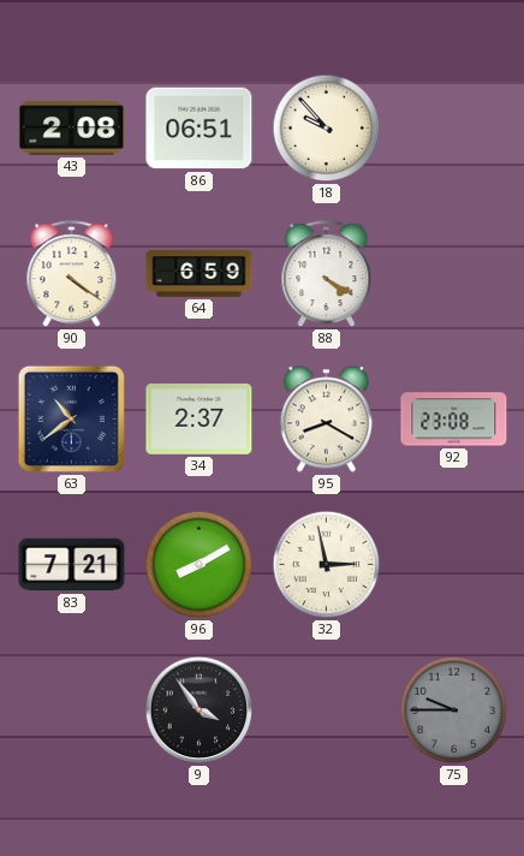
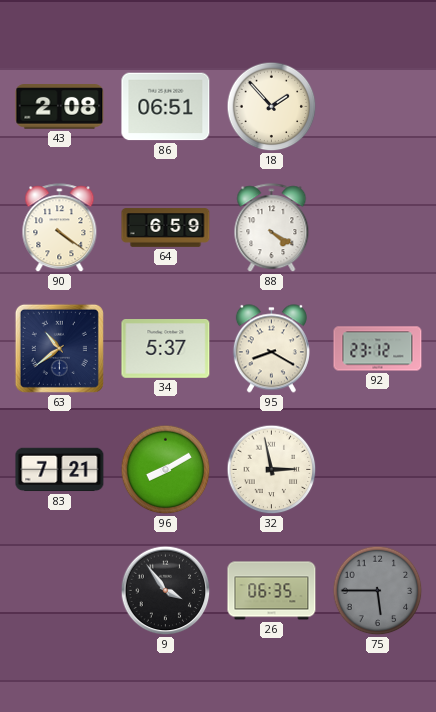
18: 9:53 -> 1:53 (272, 107)
34: 2:37 -> 5:37 (166, 349)
92: 23:08 -> 23:12 (378, 349)
26: none -> 06:35 (272, 591)
75: 9:45 -> 5:45 (378, 591)
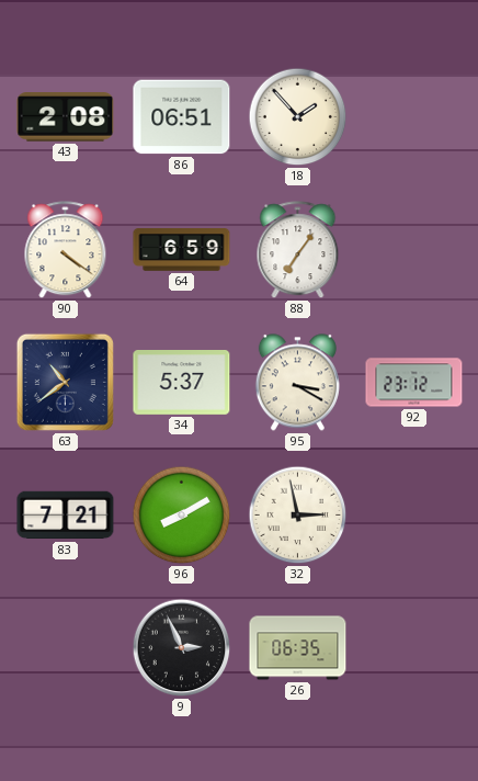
88: 4:20 -> 7:06 (298, 250)
95: 8:20 -> 3:20 (297, 383)
9: 3:54 -> 2:56 (182, 648)
75: 5:45 -> none (378, 591)
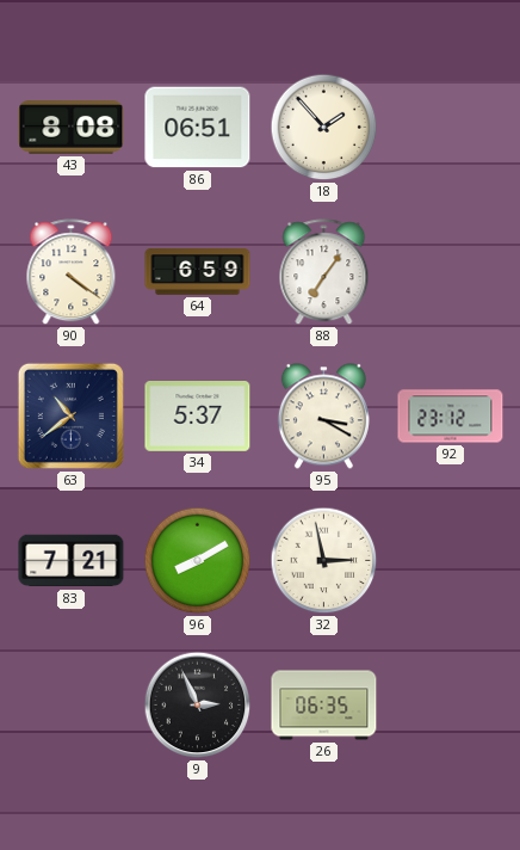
43: 2:08 -> 8:08 (72, 128)
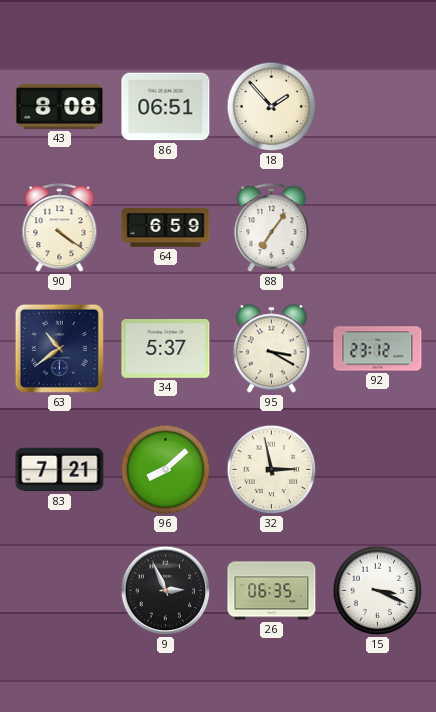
96: 8:10 -> 8:08 (166, 470)
15: none -> 3:19 (378, 591)
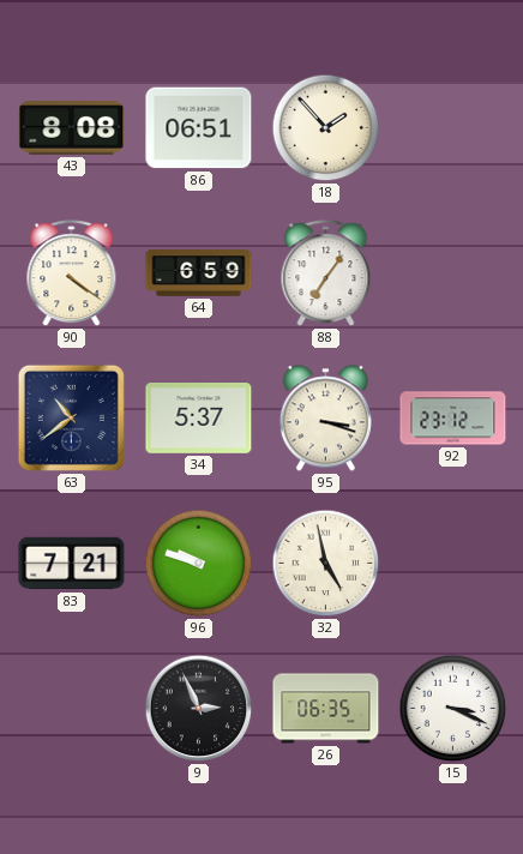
95: 3:20 -> 3:18 (325, 419)
96: 8:08 -> 9:48 (199, 564)
32: 2:58 -> 4:58 (326, 564)
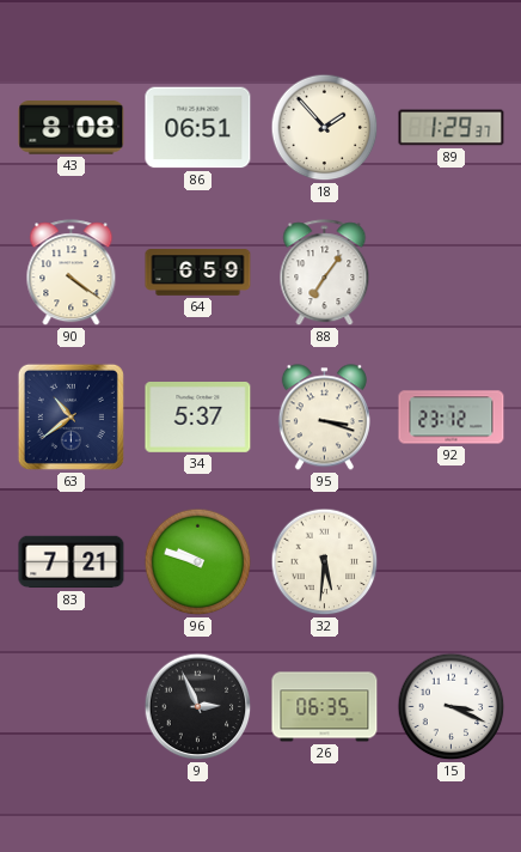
89: none -> 1:29 (452, 128)
32: 4:58 -> 5:31 (325, 562)
